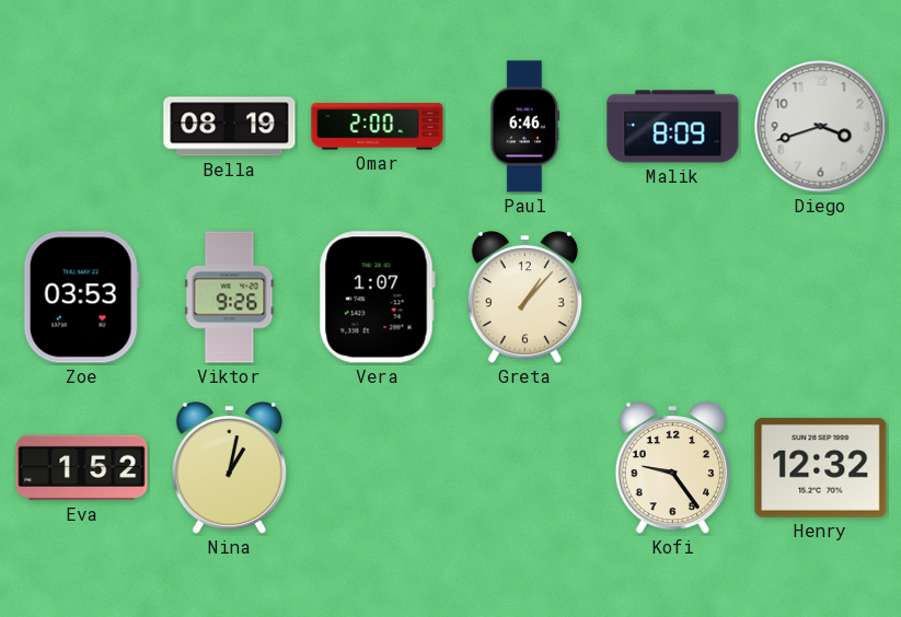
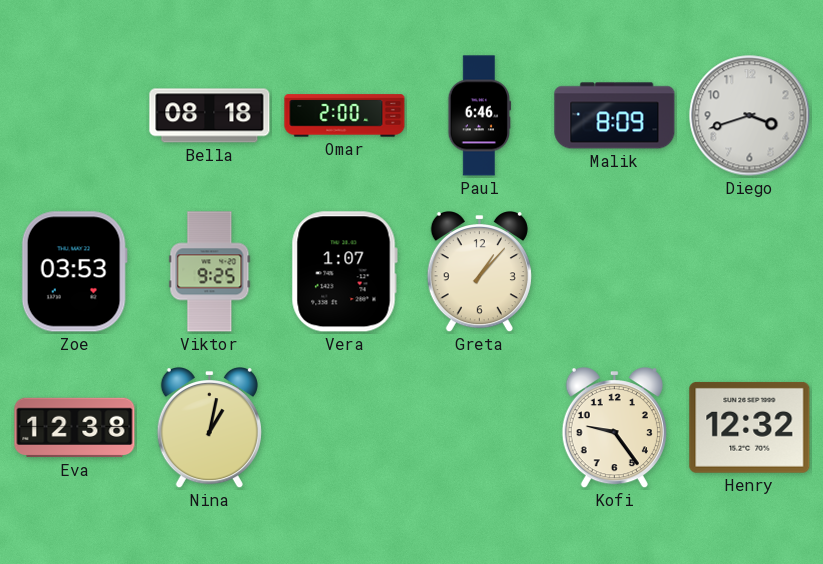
Bella: 08:19 -> 08:18 (210, 116)
Viktor: 9:26 -> 9:25 (210, 272)
Eva: 1:52 -> 12:38 (75, 428)
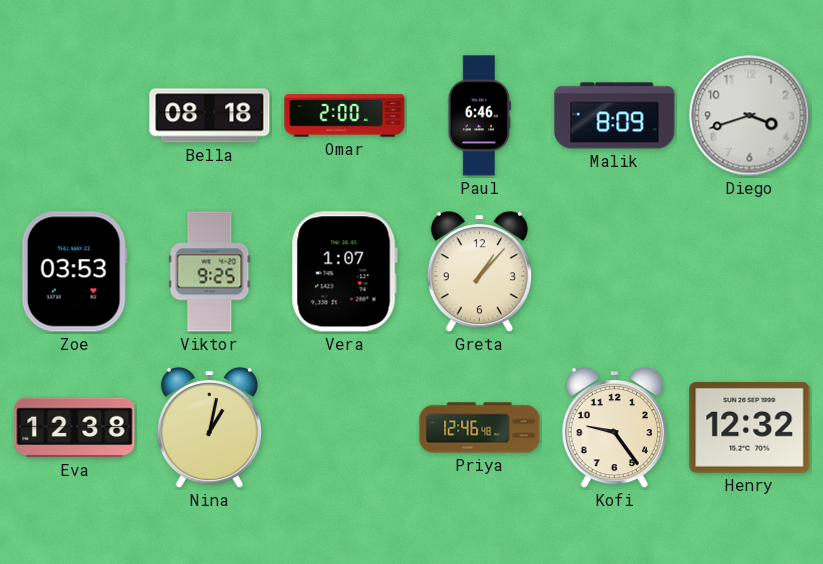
Priya: none -> 12:46 (480, 428)
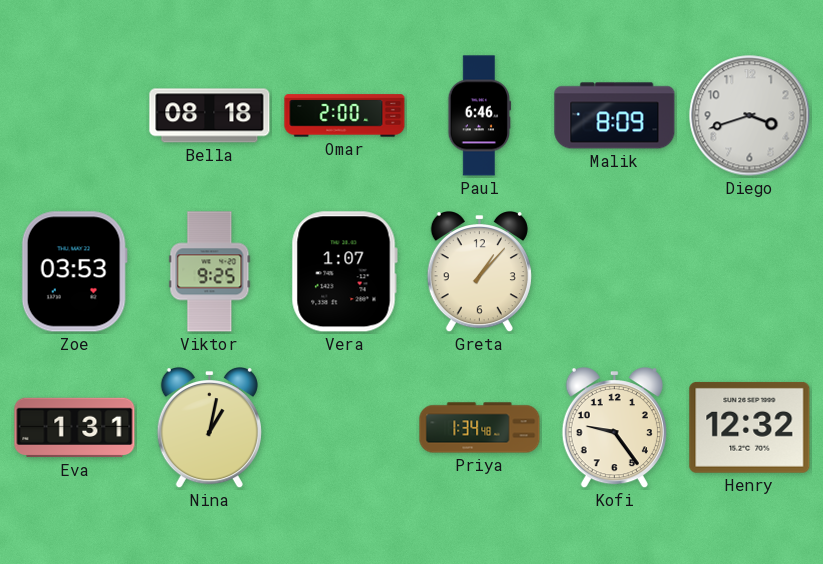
Eva: 12:38 -> 1:31 (75, 428)
Priya: 12:46 -> 1:34 (480, 428)
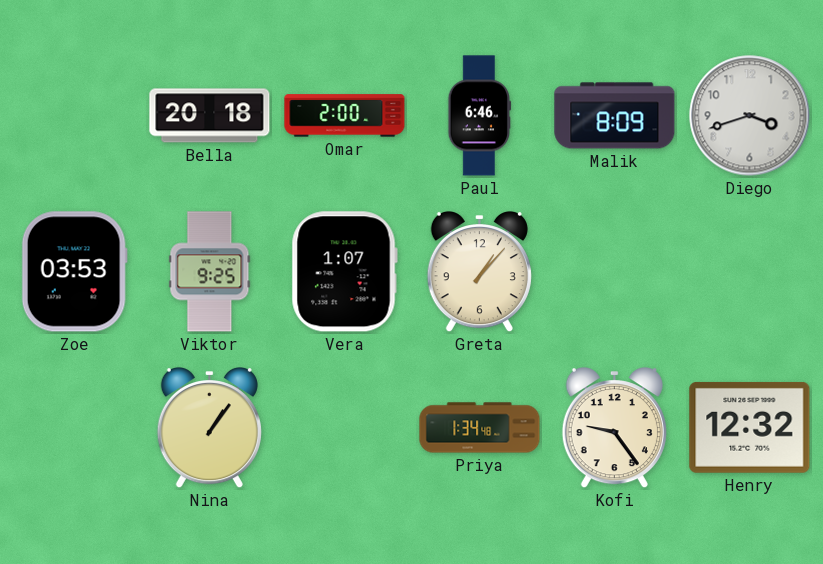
Bella: 08:18 -> 20:18 (210, 116)
Eva: 1:31 -> none (75, 428)
Nina: 1:02 -> 1:06 (209, 429)
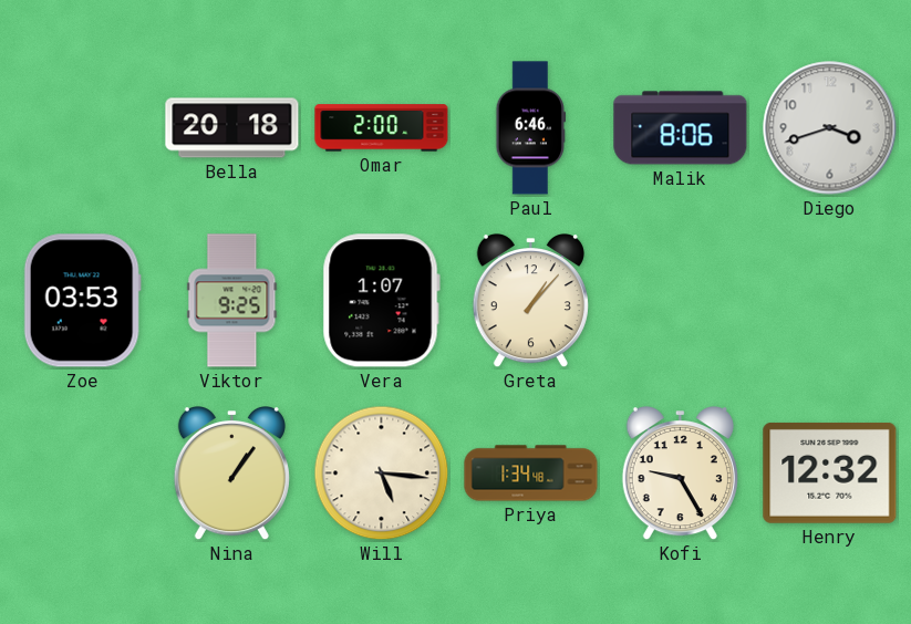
Malik: 8:09 -> 8:06 (681, 128)
Will: none -> 5:16 (382, 474)
Kofi: 9:24 -> 9:25 (680, 475)
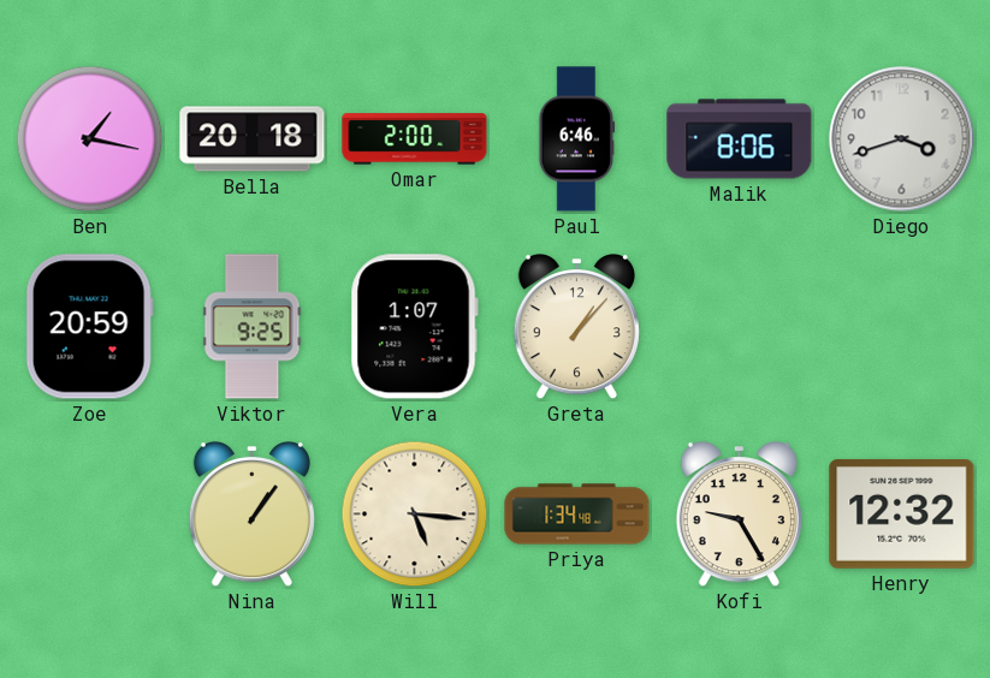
Ben: none -> 1:17 (90, 139)
Zoe: 03:53 -> 20:59 (89, 327)
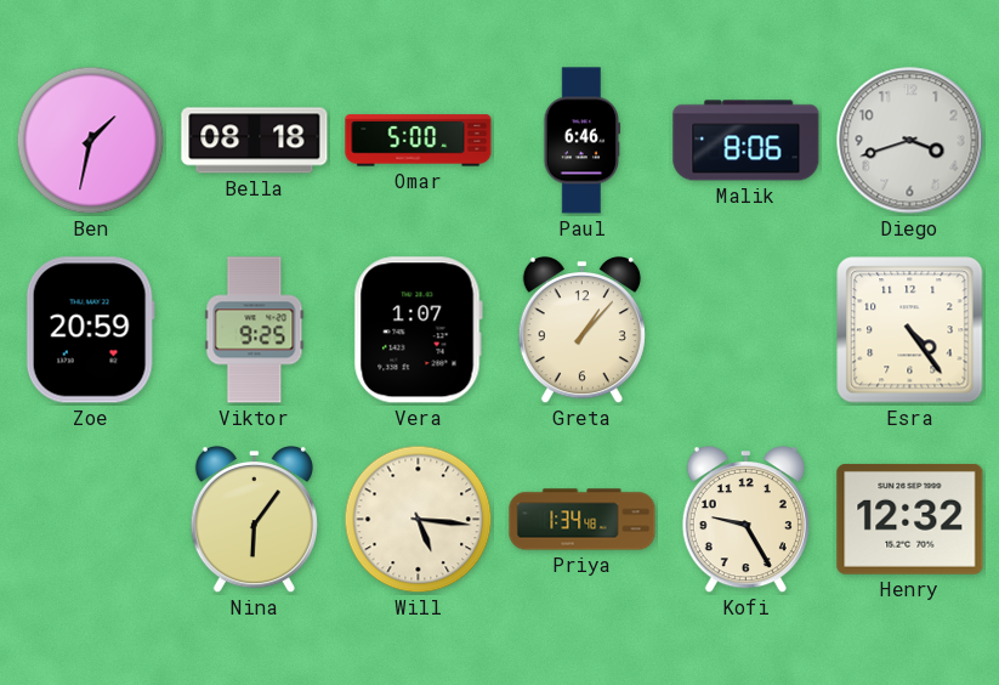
Ben: 1:17 -> 1:32 (91, 141)
Bella: 20:18 -> 08:18 (255, 141)
Omar: 2:00 -> 5:00 (419, 141)
Esra: none -> 4:24 (910, 330)
Nina: 1:06 -> 6:06 (254, 521)
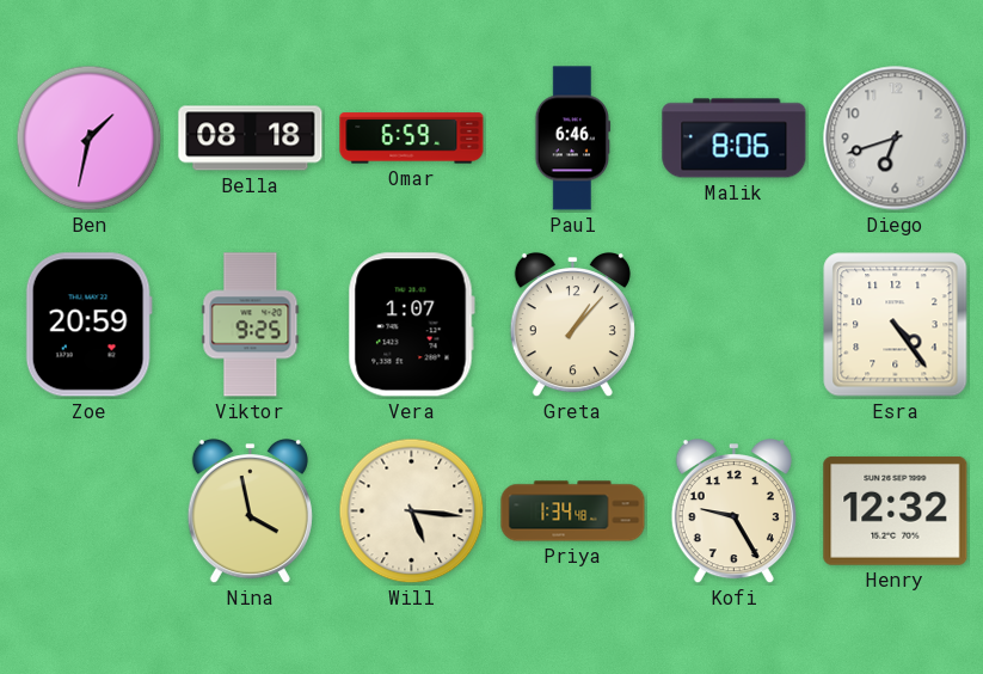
Omar: 5:00 -> 6:59 (412, 139)
Diego: 3:42 -> 6:42 (896, 139)
Nina: 6:06 -> 3:58 (250, 513)
